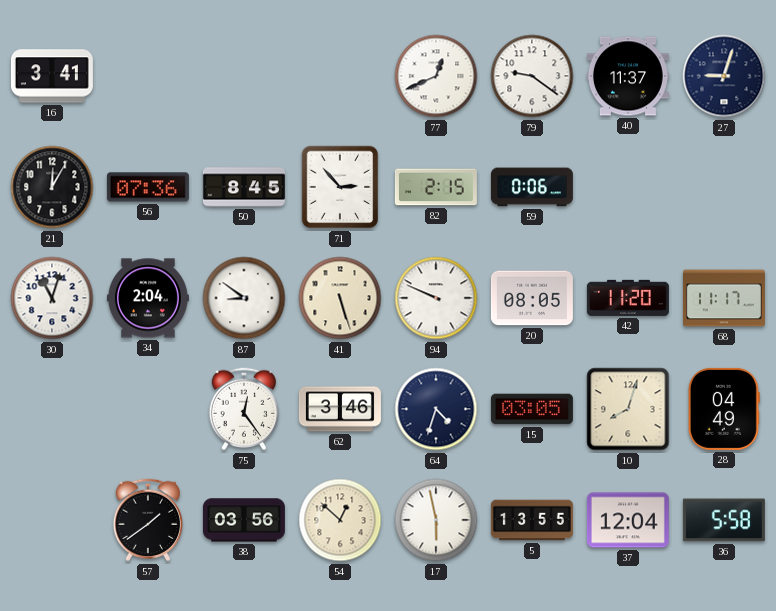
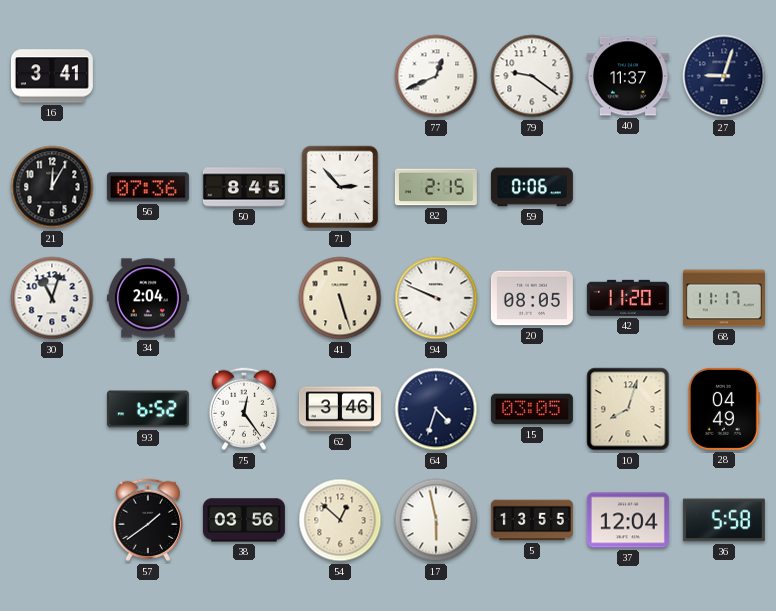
87: 8:51 -> none (244, 298)
93: none -> 6:52 (148, 409)
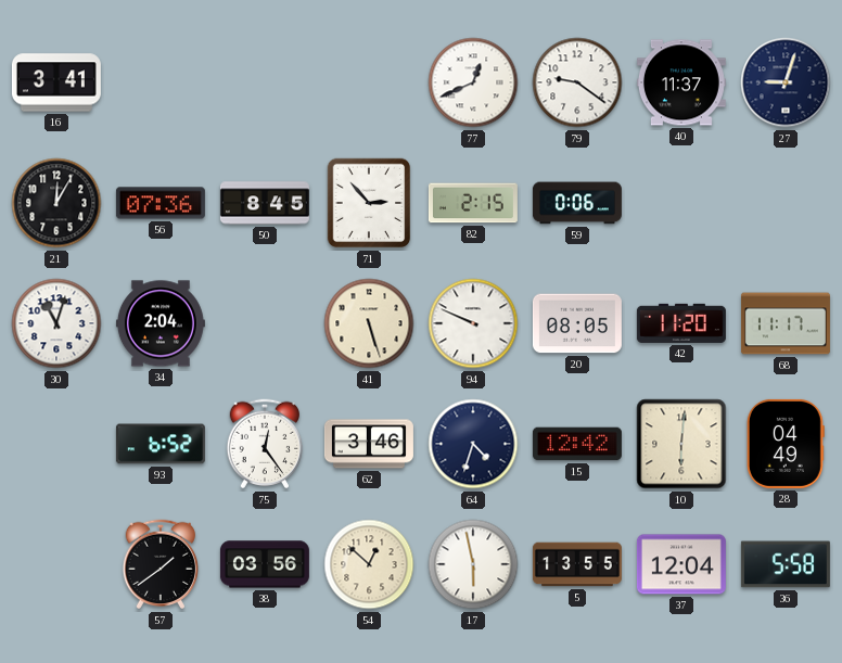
15: 03:05 -> 12:42 (577, 444)
10: 8:03 -> 6:01 (681, 444)
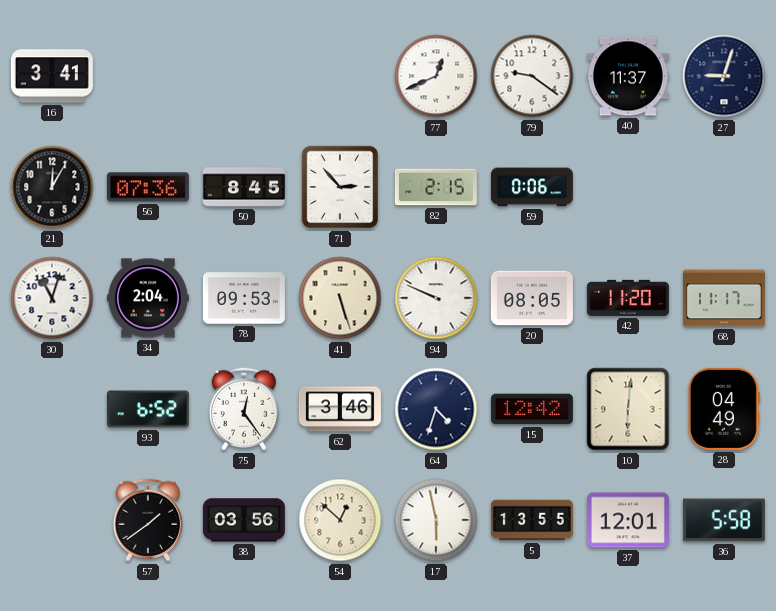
78: none -> 09:53 (244, 298)
37: 12:04 -> 12:01 (628, 520)
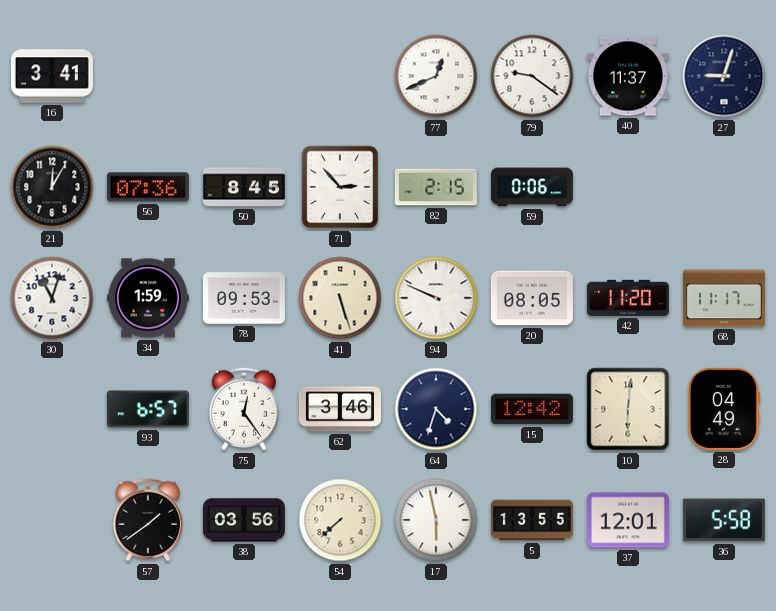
34: 2:04 -> 1:59 (148, 298)
93: 6:52 -> 6:57 (148, 409)
54: 12:52 -> 7:38 (340, 520)
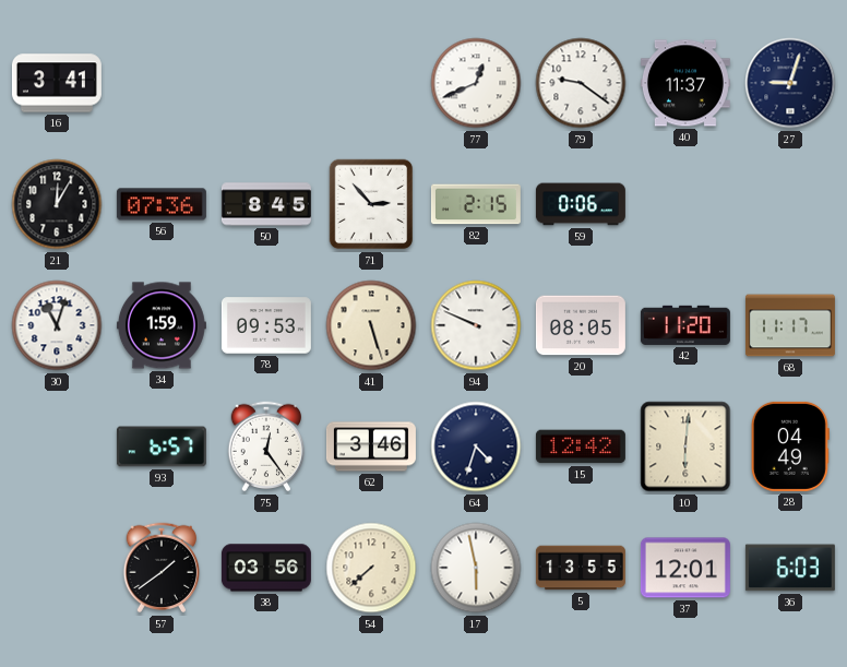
36: 5:58 -> 6:03 (790, 568)
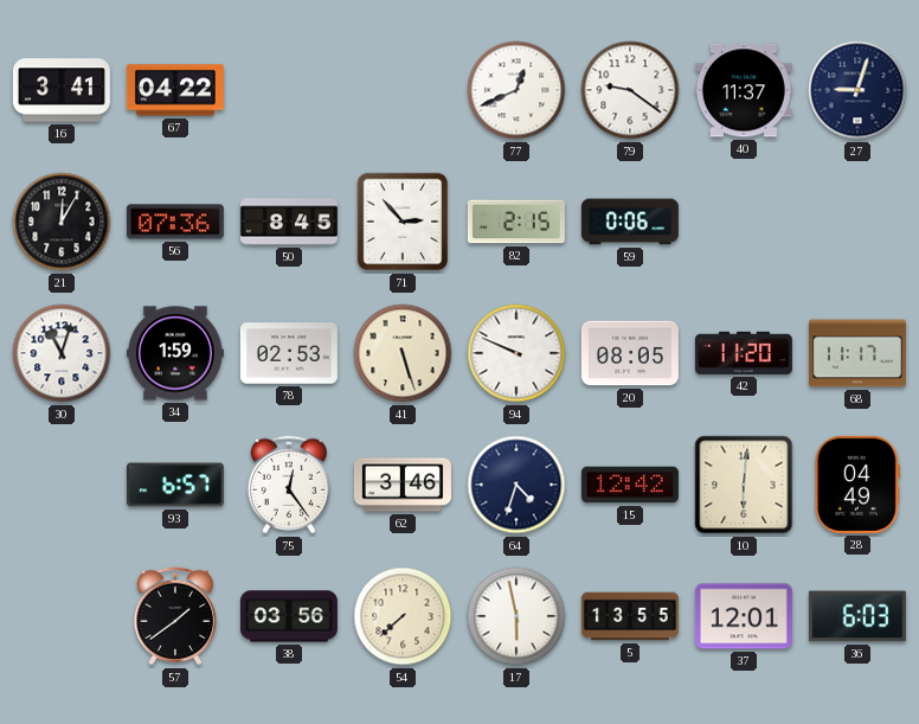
67: none -> 04:22 (175, 90)
78: 09:53 -> 02:53 (289, 353)
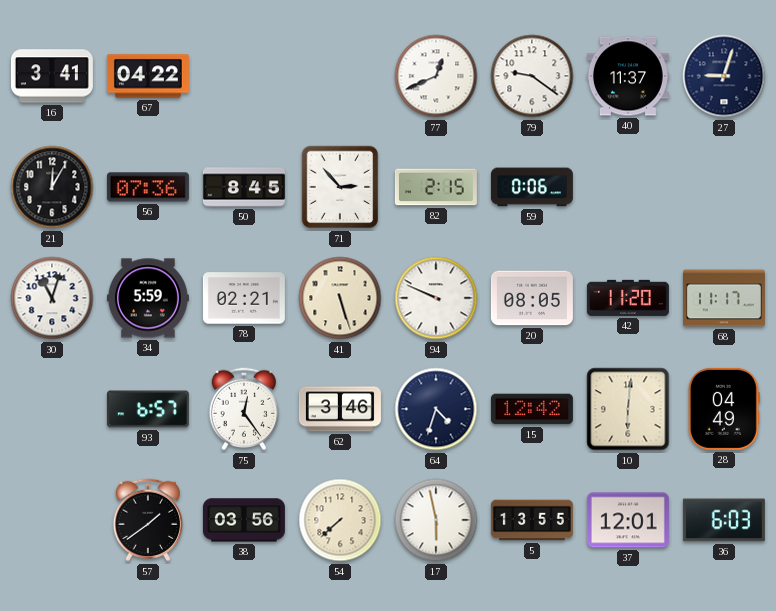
34: 1:59 -> 5:59 (148, 298)
78: 02:53 -> 02:21 (244, 298)
